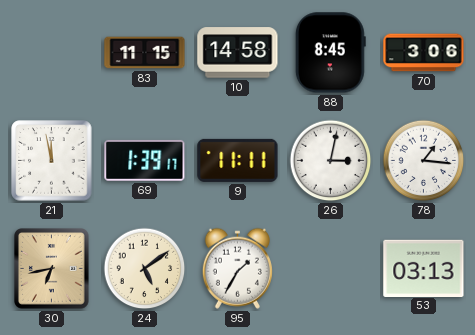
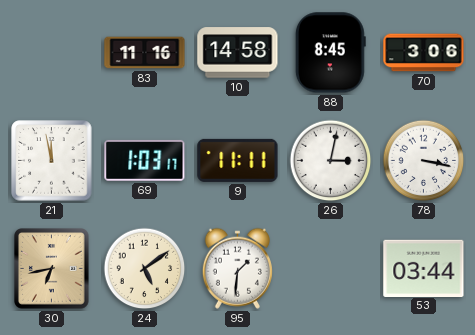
83: 11:15 -> 11:16 (145, 53)
69: 1:39 -> 1:03 (145, 160)
78: 1:16 -> 3:17 (424, 161)
95: 1:35 -> 1:31 (237, 268)
53: 03:13 -> 03:44 (424, 268)
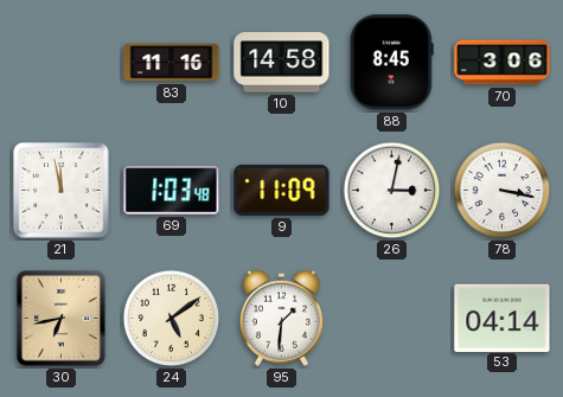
69: 1:03:17 -> 1:03:48 (172, 190)
9: 11:11 -> 11:09 (282, 190)
53: 03:44 -> 04:14 (503, 318)
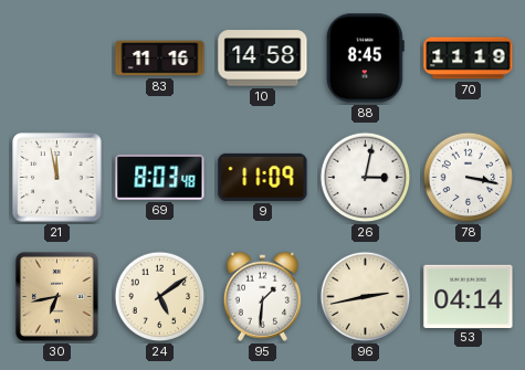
70: 3:06 -> 11:19 (469, 59)
69: 1:03 -> 8:03 (160, 177)
96: none -> 2:43 (366, 297)
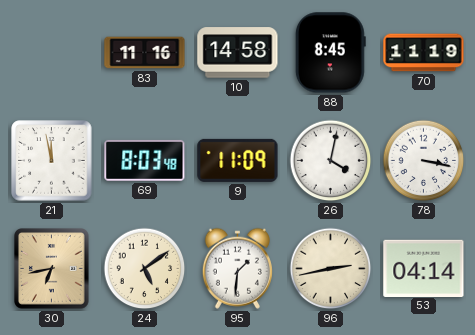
26: 3:02 -> 4:02 (331, 161)
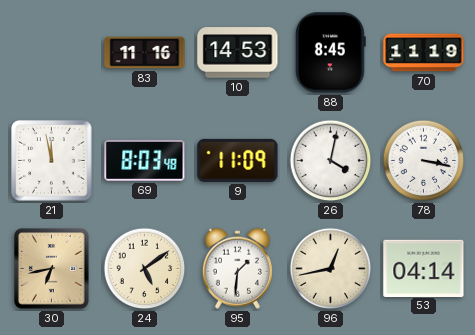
10: 14:58 -> 14:53 (238, 53)
96: 2:43 -> 12:43 (331, 269)
